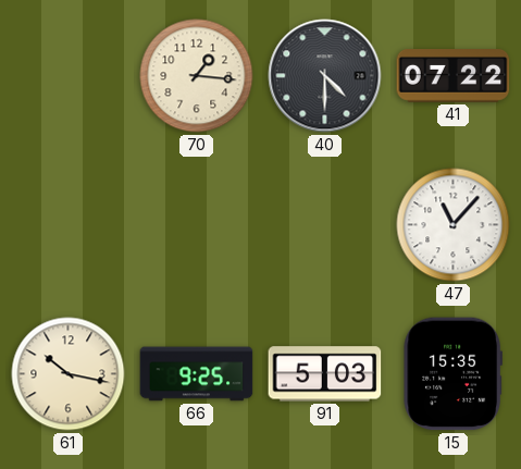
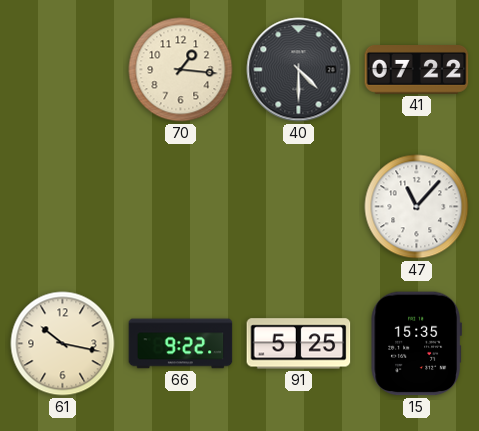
66: 9:25 -> 9:22 (181, 344)
91: 5:03 -> 5:25 (299, 344)
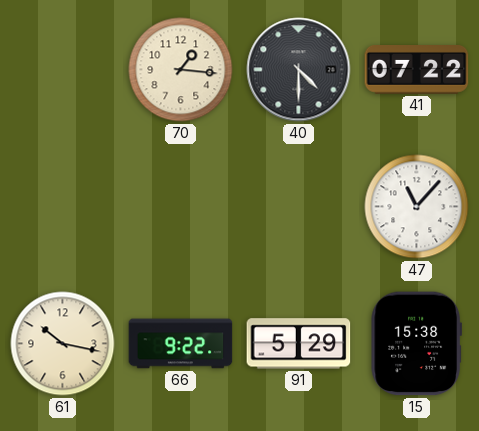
91: 5:25 -> 5:29 (299, 344)
15: 15:35 -> 15:38 (416, 344)
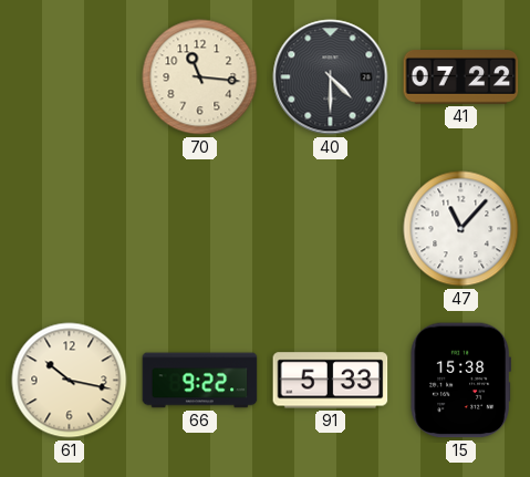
70: 1:16 -> 11:16 (200, 77)
91: 5:29 -> 5:33 (331, 381)
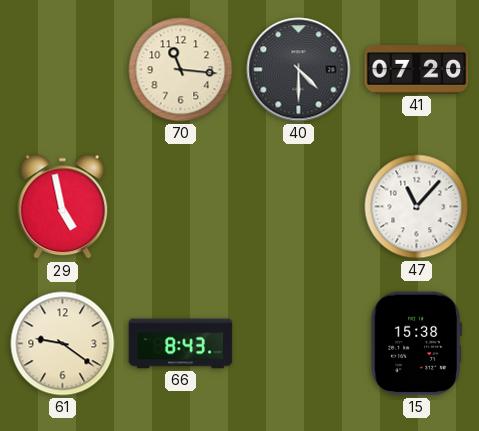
41: 07:22 -> 07:20 (417, 70)
29: none -> 4:58 (63, 207)
61: 10:17 -> 9:21 (63, 344)
66: 9:22 -> 8:43 (181, 344)
91: 5:33 -> none (331, 381)
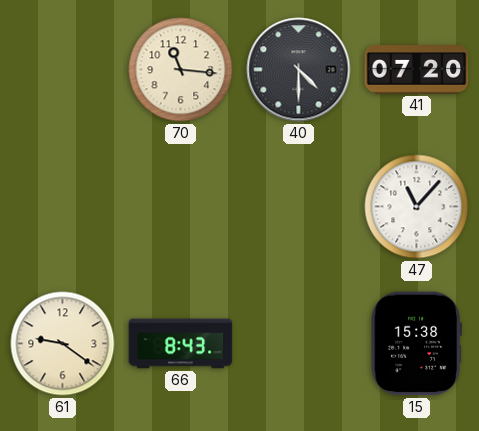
29: 4:58 -> none (63, 207)
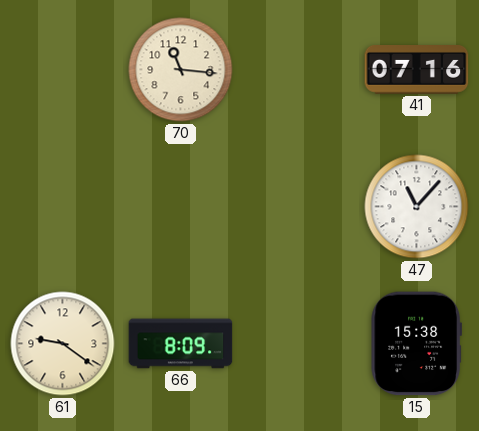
40: 4:30 -> none (299, 70)
41: 07:20 -> 07:16 (417, 70)
66: 8:43 -> 8:09 (181, 344)
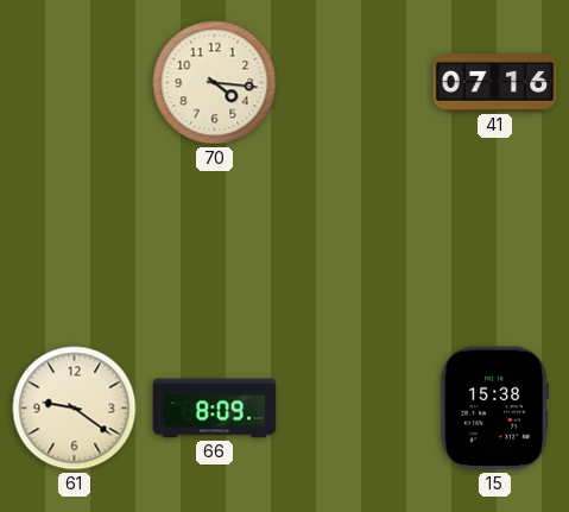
70: 11:16 -> 4:16 (215, 83)
47: 11:07 -> none (417, 207)
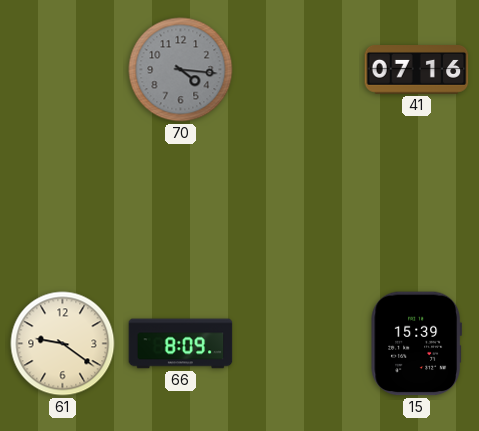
70 dial: cream -> grey (181, 70)
15: 15:38 -> 15:39 (416, 344)
